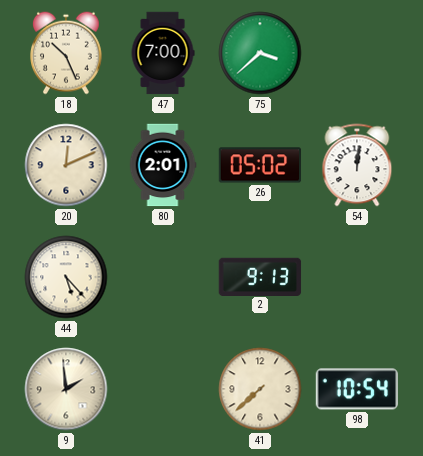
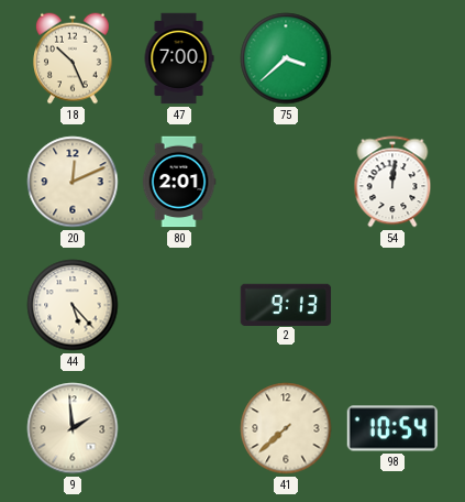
26: 05:02 -> none (260, 165)
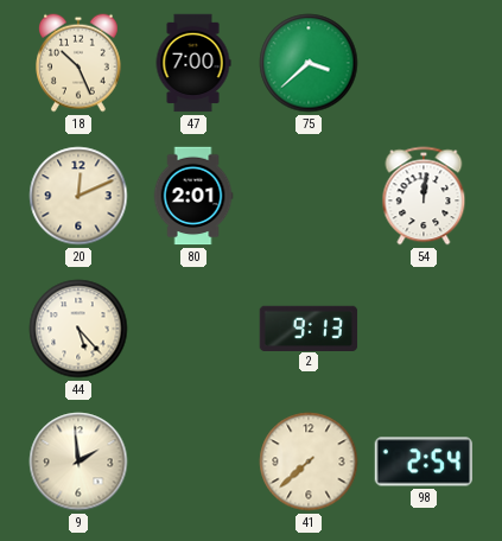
98: 10:54 -> 2:54 (422, 462)
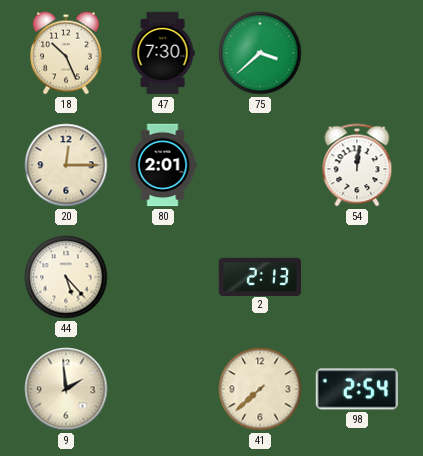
47: 7:00 -> 7:30 (163, 53)
20: 12:11 -> 12:15 (66, 165)
2: 9:13 -> 2:13 (260, 276)
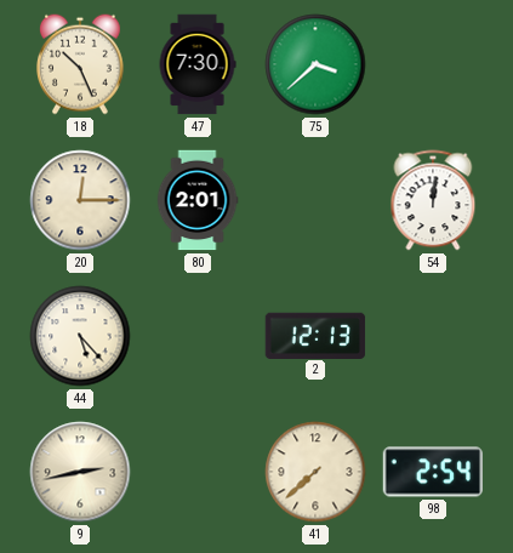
2: 2:13 -> 12:13 (315, 335)
9: 1:59 -> 2:43 (80, 472)
